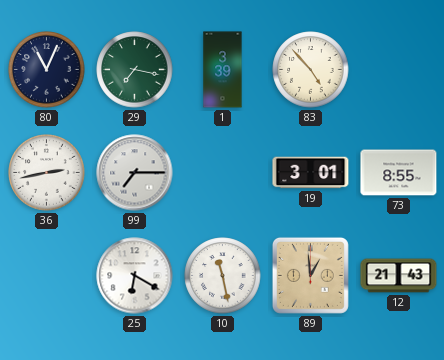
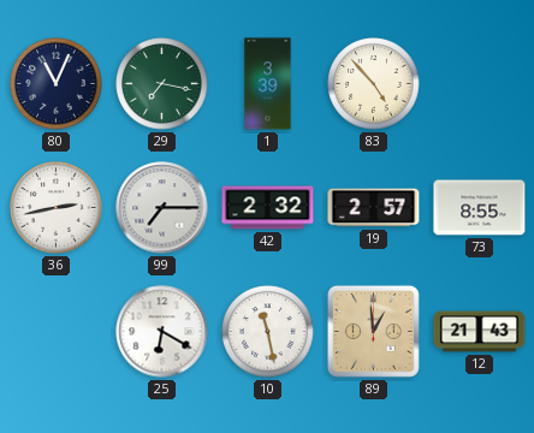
42: none -> 2:32 (268, 208)
19: 3:01 -> 2:57 (374, 208)
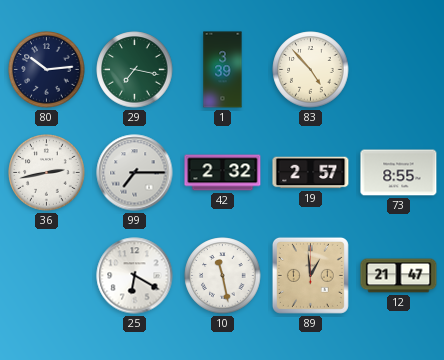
80: 11:04 -> 10:14 (47, 70)
12: 21:43 -> 21:47 (399, 276)
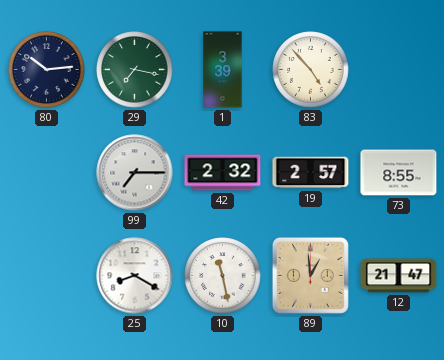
36: 2:43 -> none (47, 173)
25: 6:20 -> 8:20 (135, 276)
